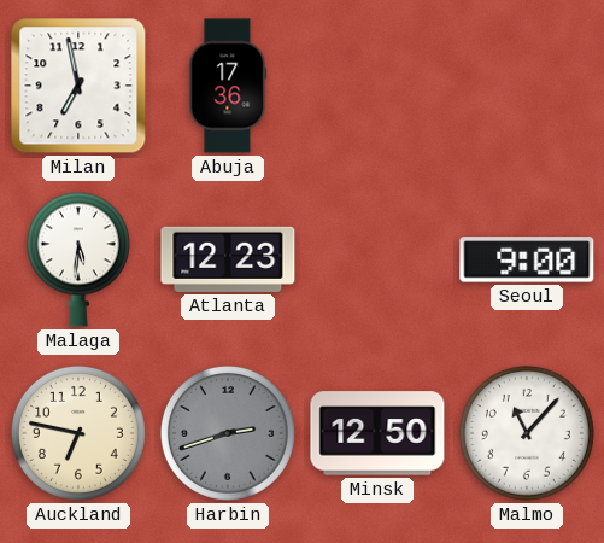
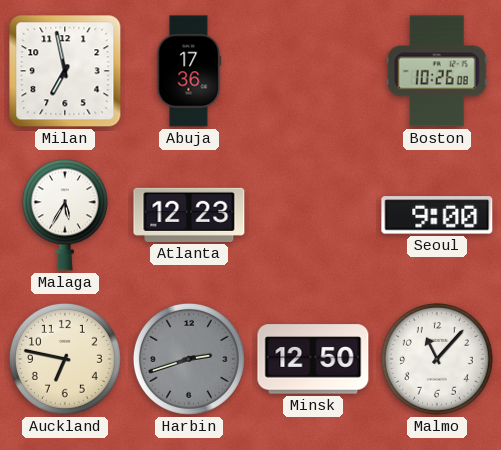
Boston: none -> 10:26 (437, 71)
Malaga: 5:31 -> 5:35 (65, 215)
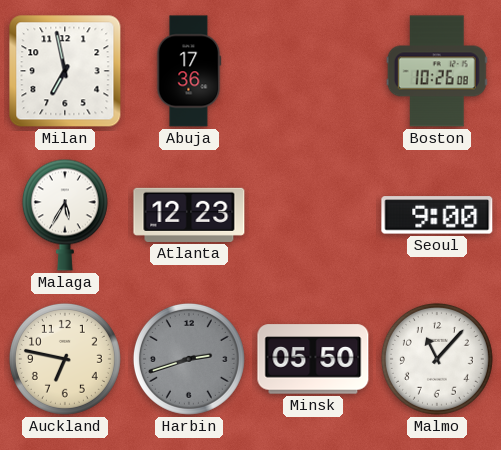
Minsk: 12:50 -> 05:50 (313, 359)
